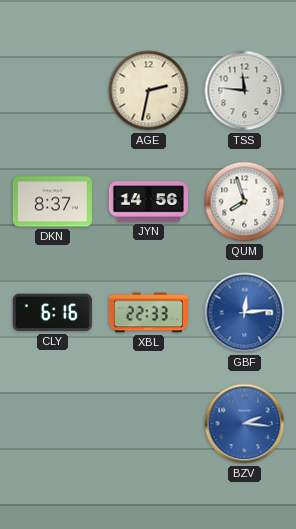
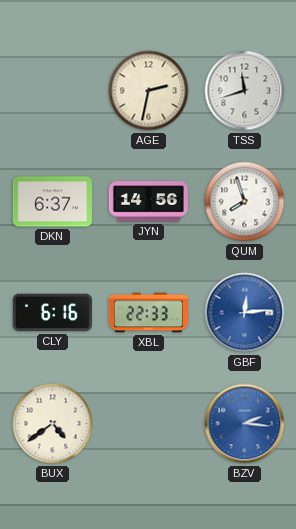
TSS: 11:46 -> 11:42 (245, 91)
DKN: 8:37 -> 6:37 (52, 202)
BUX: none -> 4:39 (53, 424)
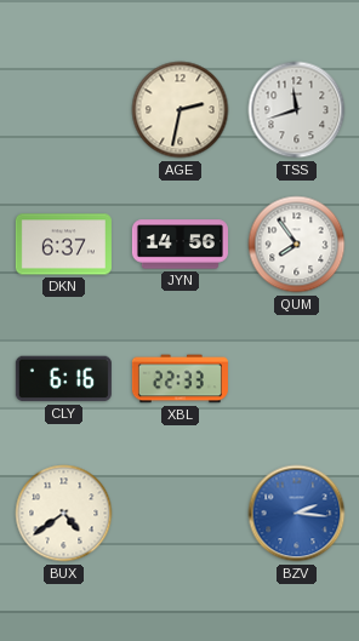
QUM: 7:57 -> 7:54 (297, 245)
GBF: 12:14 -> none (245, 313)
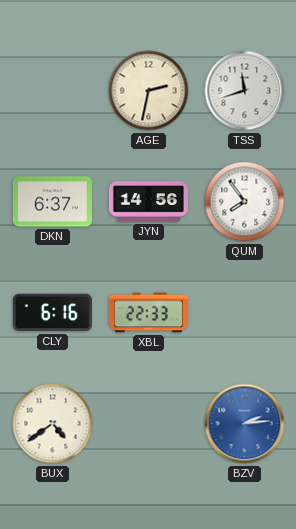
BZV: 2:16 -> 2:14 (245, 424)
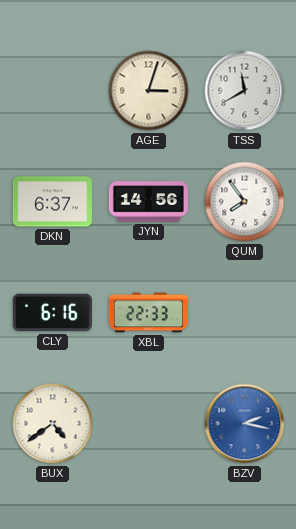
AGE: 2:32 -> 3:03 (149, 91)
TSS: 11:42 -> 11:40 (245, 91)
BZV: 2:14 -> 2:17 (245, 424)
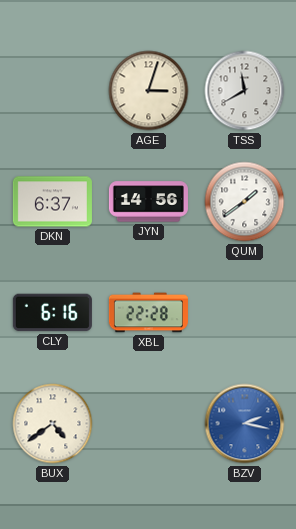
QUM: 7:54 -> 1:39 (245, 202)
XBL: 22:33 -> 22:28 (148, 313)
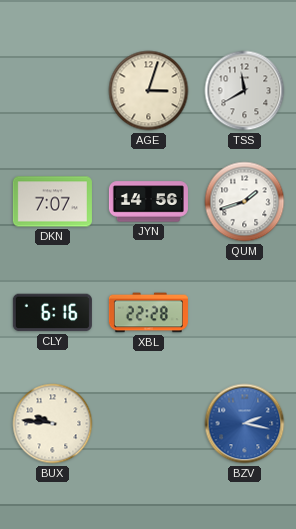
DKN: 6:37 -> 7:07 (52, 202)
QUM: 1:39 -> 1:42 (245, 202)
BUX: 4:39 -> 9:46 (53, 424)
